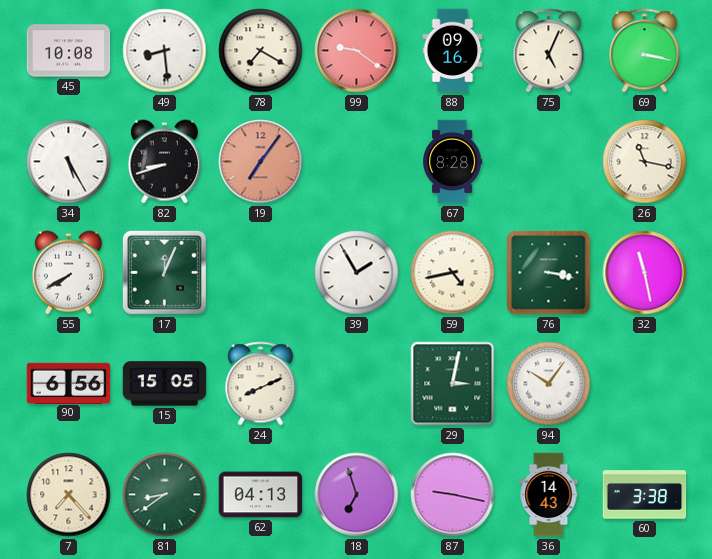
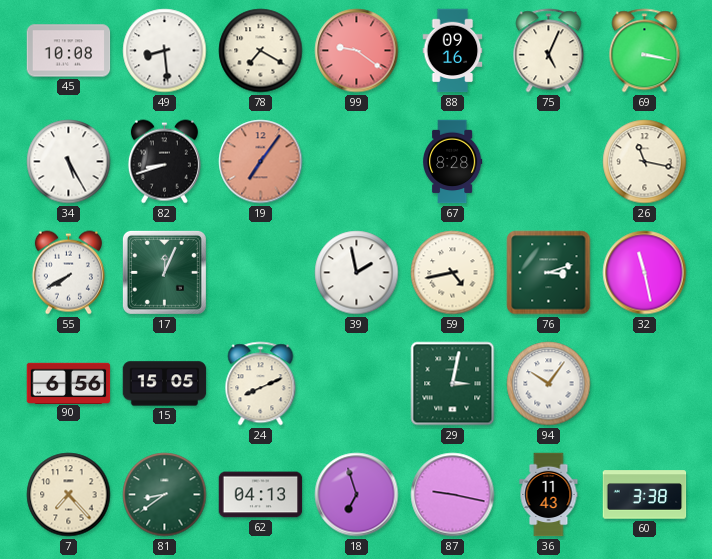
39: 1:55 -> 1:58 (357, 273)
76: 3:17 -> 3:12 (549, 273)
36: 14:43 -> 11:43 (549, 495)
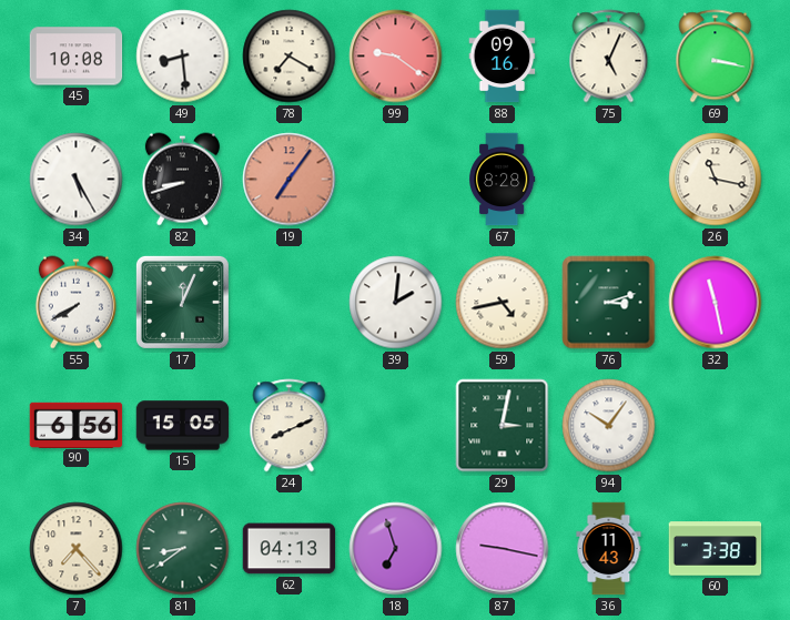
39: 1:58 -> 2:01 (396, 303)
